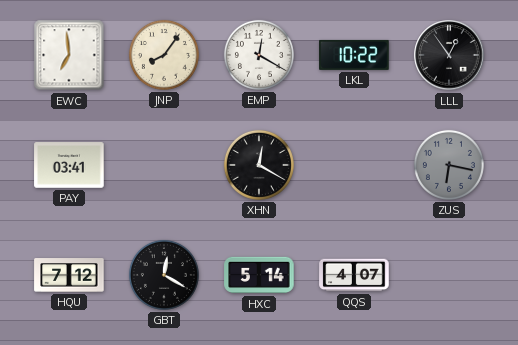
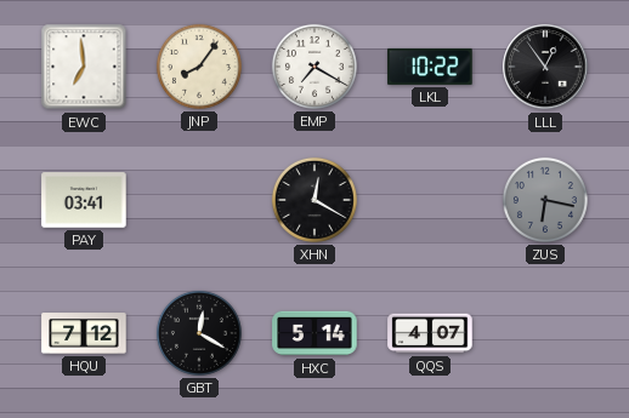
EMP: 12:20 -> 7:20 (314, 67)
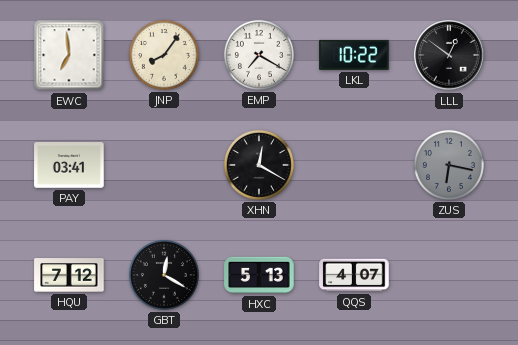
LLL: 12:54 -> 12:51 (449, 55)
HXC: 5:14 -> 5:13 (259, 275)
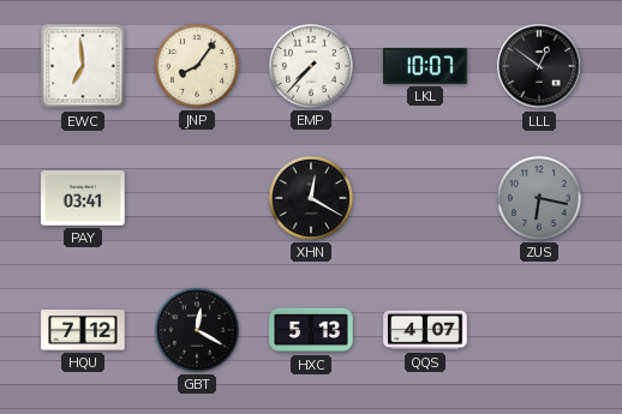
EMP: 7:20 -> 7:37 (311, 66)
LKL: 10:22 -> 10:07 (425, 66)
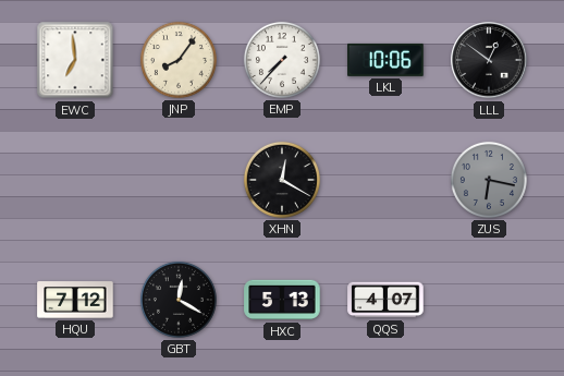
LKL: 10:07 -> 10:06 (385, 60)
PAY: 03:41 -> none (83, 198)
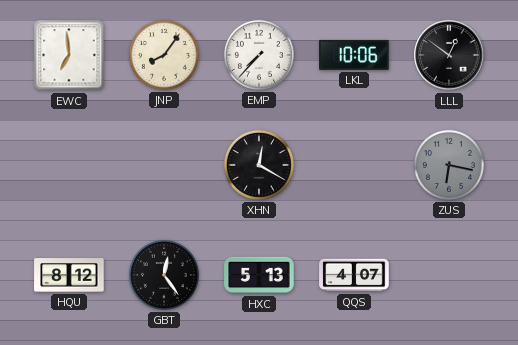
HQU: 7:12 -> 8:12 (69, 275)
GBT: 12:20 -> 12:24 (164, 275)
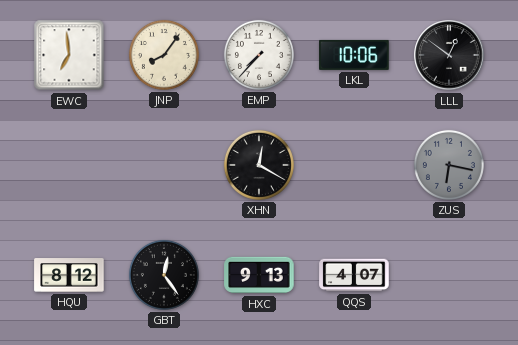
HXC: 5:13 -> 9:13 (259, 275)
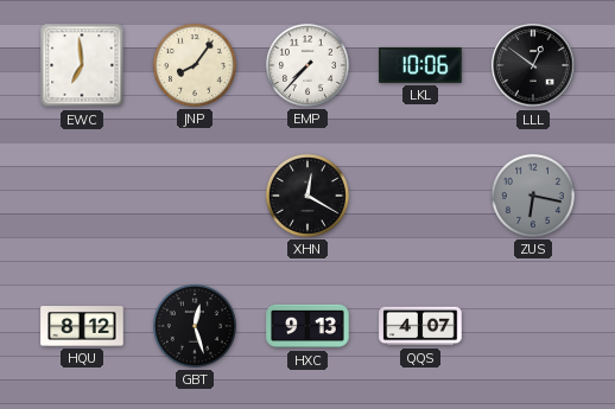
GBT: 12:24 -> 12:27 (195, 326)
